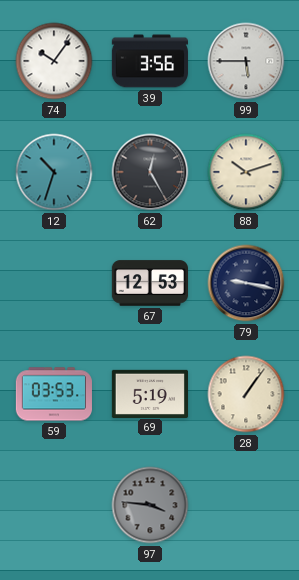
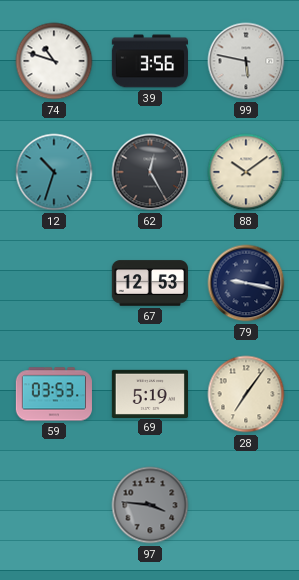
74: 10:06 -> 10:48 (54, 61)
99: 5:45 -> 5:47 (246, 61)
88: 10:12 -> 10:09 (246, 172)
28: 1:06 -> 7:06 (246, 394)
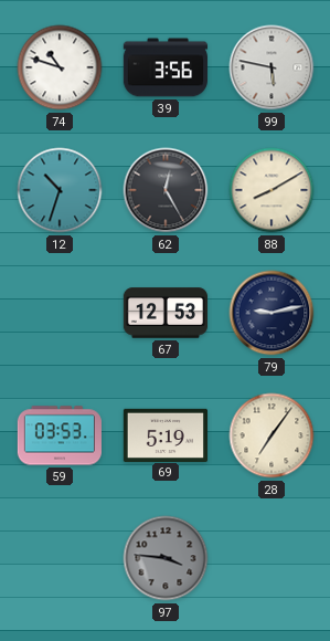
88: 10:09 -> 8:10 (272, 190)
79: 9:17 -> 9:13 (272, 313)
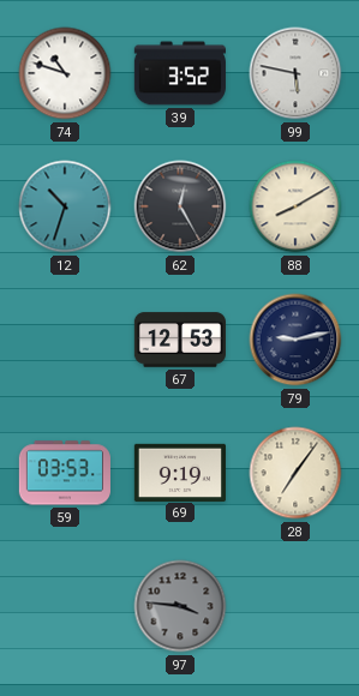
39: 3:56 -> 3:52 (180, 73)
69: 5:19 -> 9:19 (179, 472)
